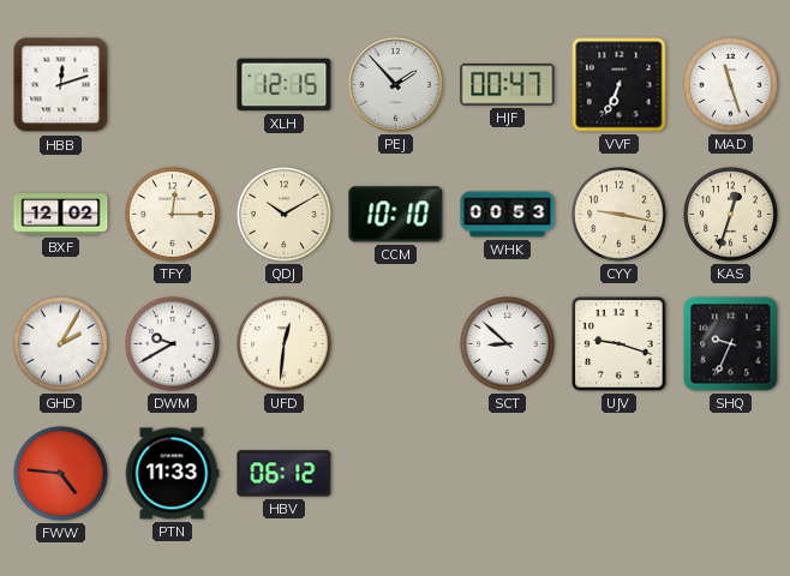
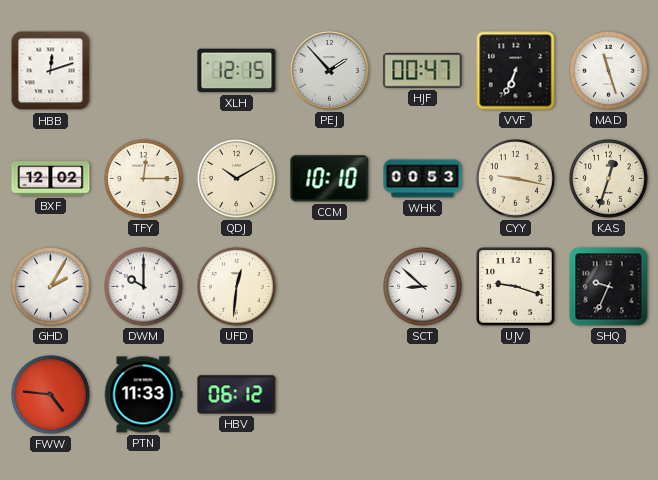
DWM: 9:40 -> 10:00 (144, 287)
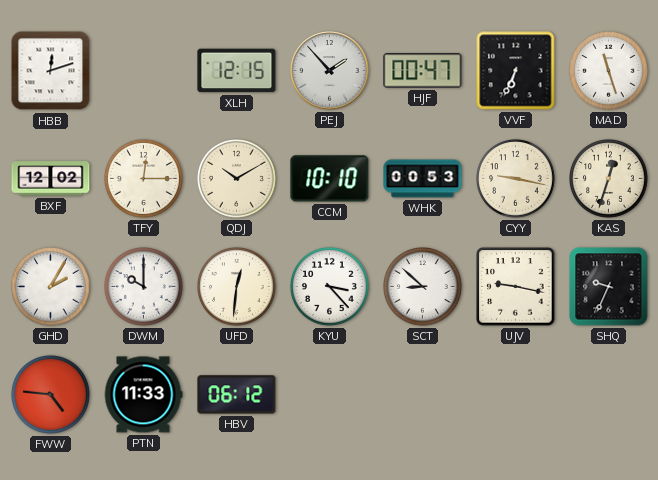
KYU: none -> 3:23 (330, 287)
UJV: 9:18 -> 9:17 (516, 287)
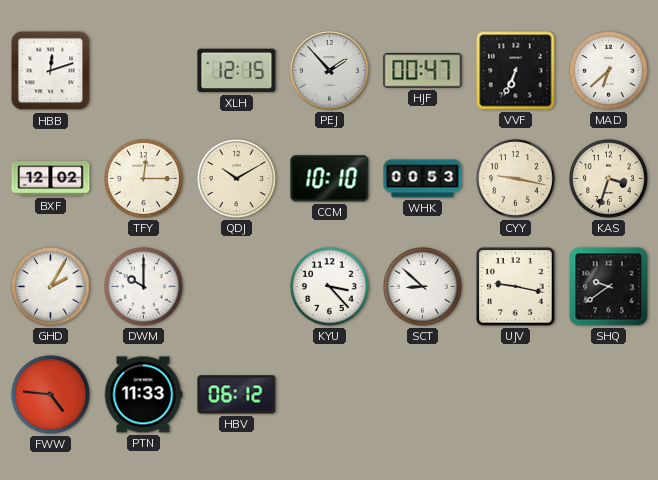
MAD: 11:27 -> 6:38 (609, 71)
KAS: 12:33 -> 3:33 (609, 179)
UFD: 12:31 -> none (237, 287)
SHQ: 9:34 -> 9:39 (609, 287)
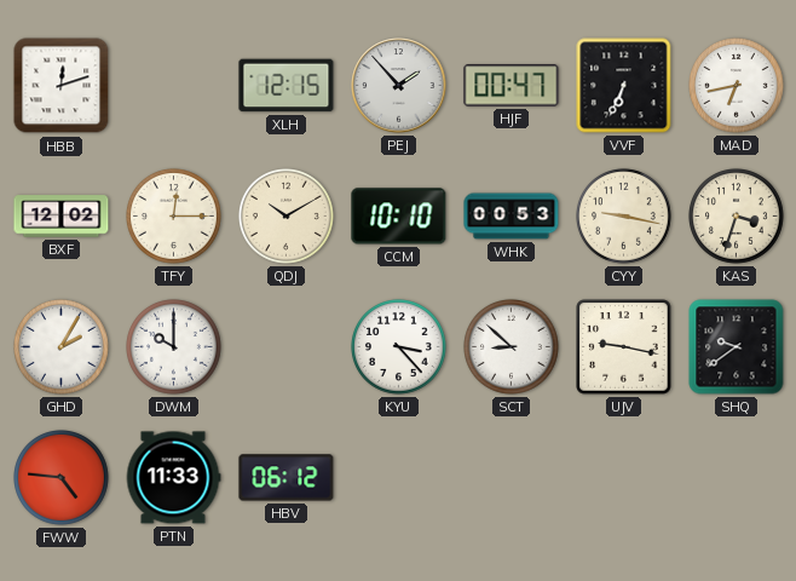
MAD: 6:38 -> 6:43 (737, 86)
